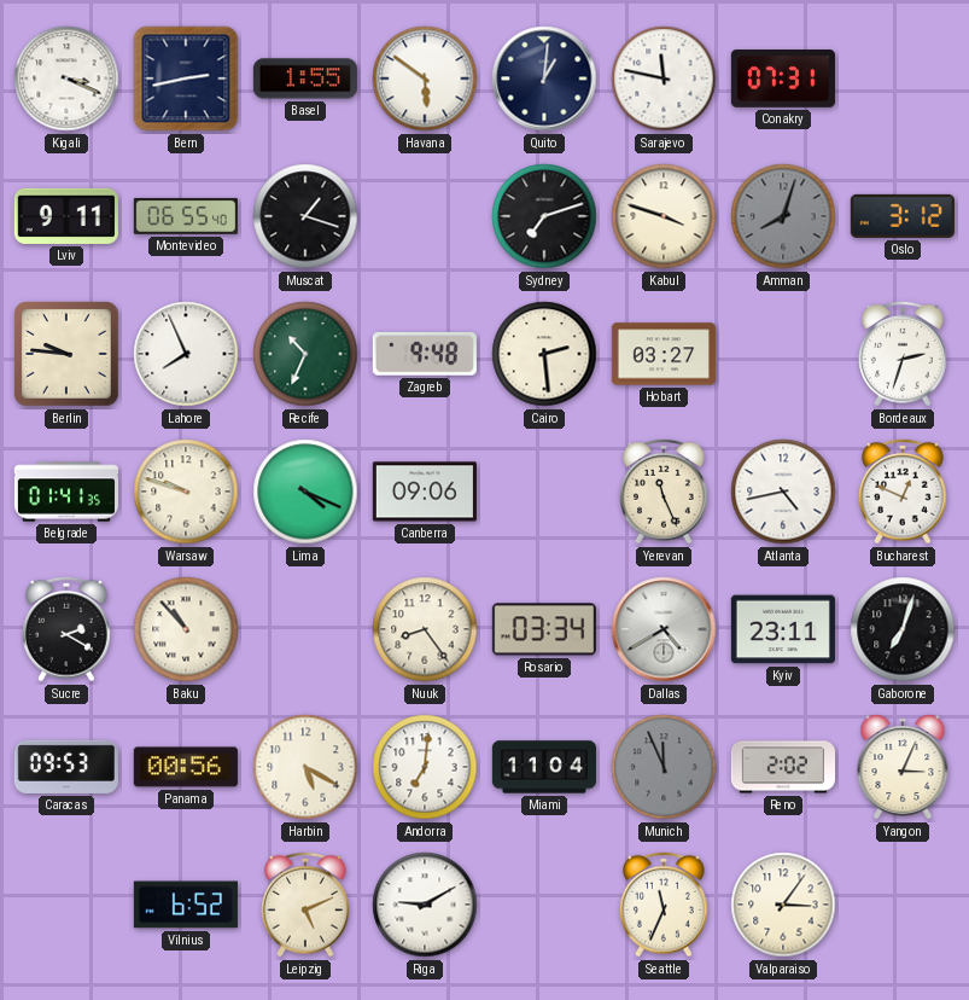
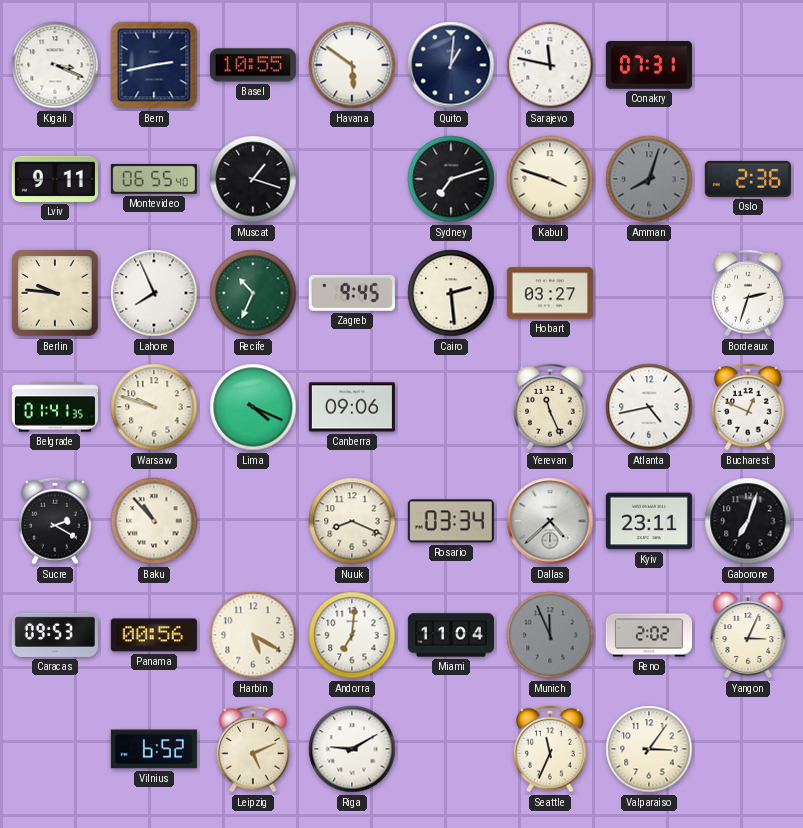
Basel: 1:55 -> 10:55 (253, 65)
Oslo: 3:12 -> 2:36 (748, 179)
Zagreb: 9:48 -> 9:45 (352, 293)
Nuuk: 8:24 -> 8:19 (352, 521)
Dallas: 4:40 -> 4:38 (550, 521)
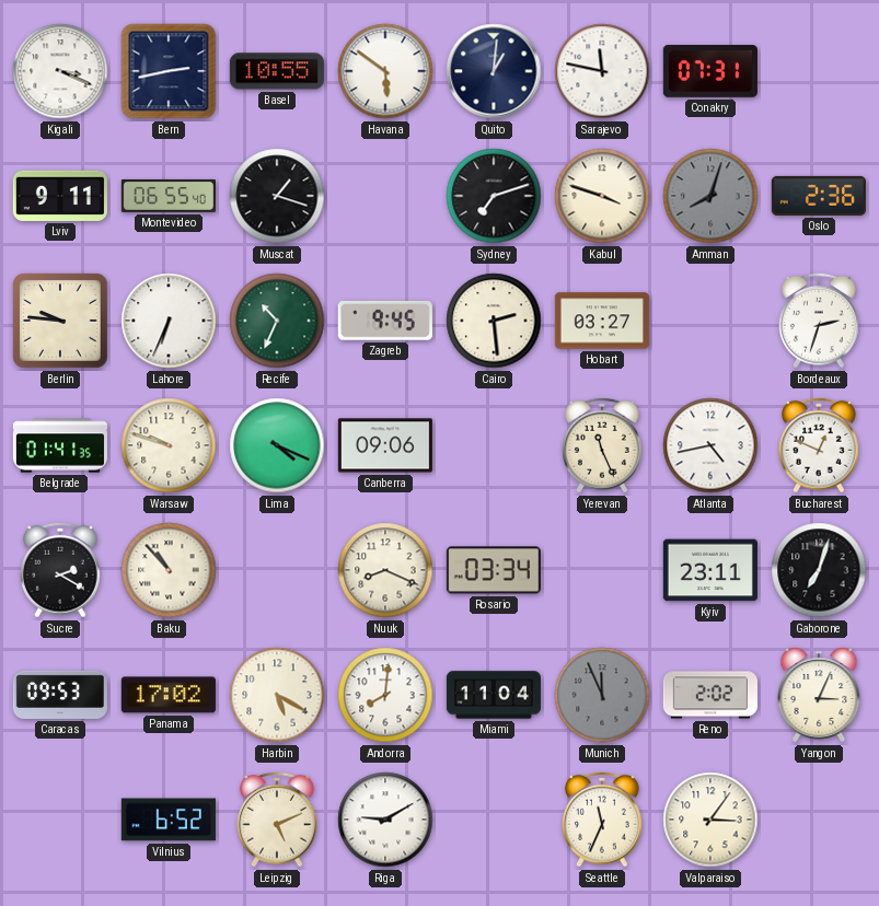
Lahore: 7:56 -> 6:34 (169, 321)
Dallas: 4:38 -> none (550, 521)
Panama: 00:56 -> 17:02 (169, 695)
Andorra: 7:01 -> 8:01 (385, 695)
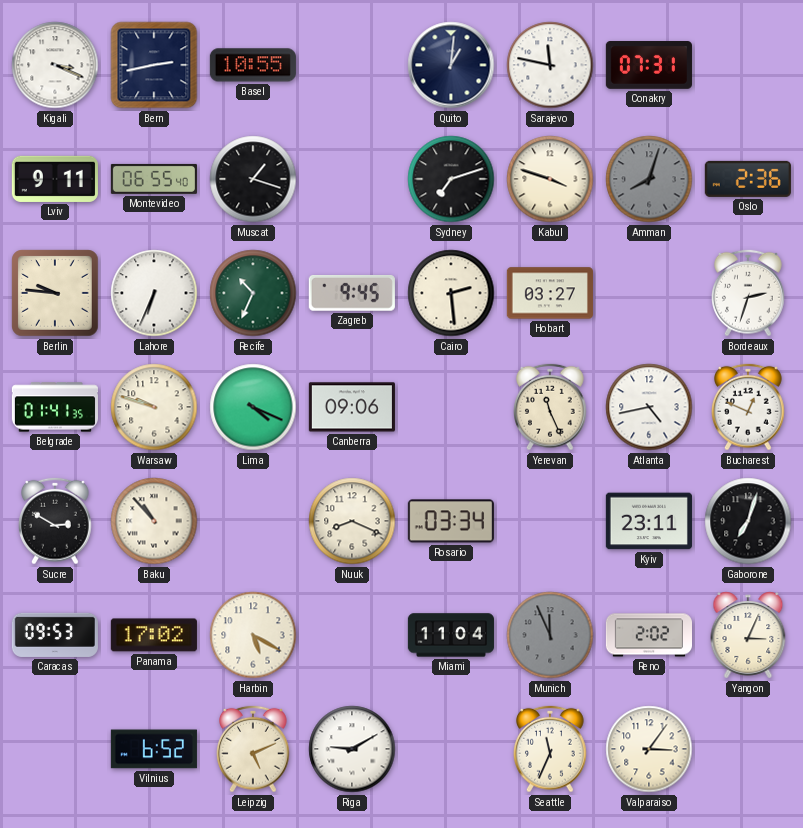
Havana: 5:51 -> none (385, 71)
Sucre: 2:20 -> 2:50 (56, 521)
Andorra: 8:01 -> none (385, 695)
